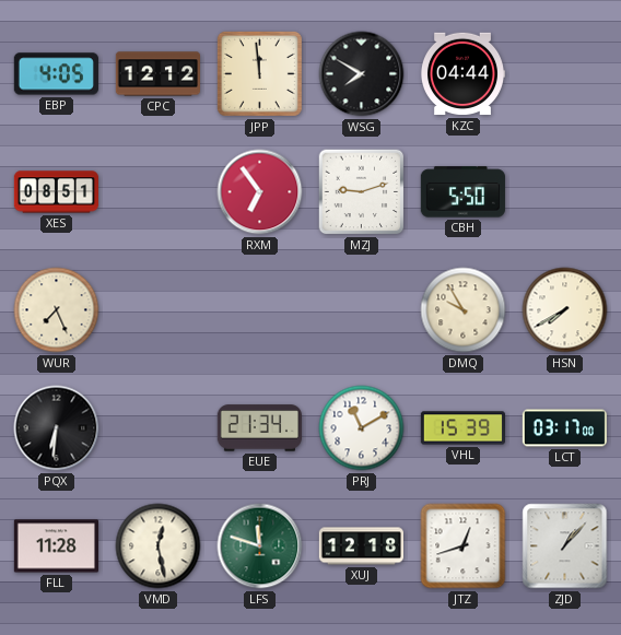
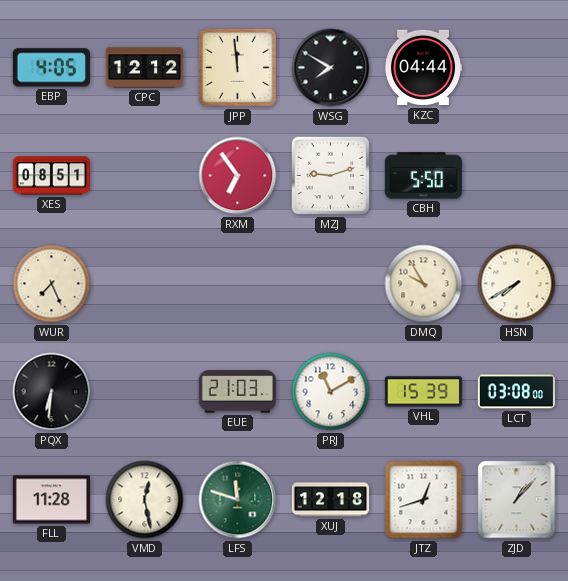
EUE: 21:34 -> 21:03 (237, 392)
LCT: 03:17 -> 03:08 (516, 392)
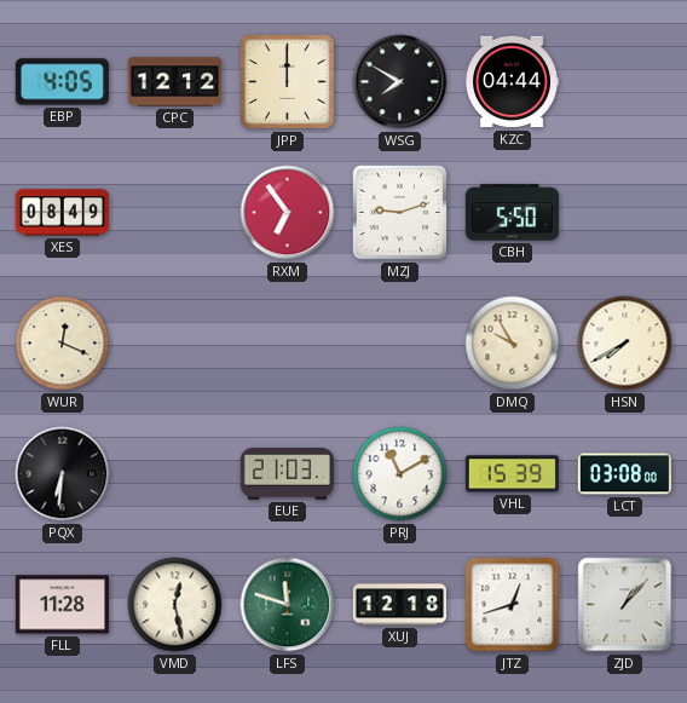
JPP: 11:59 -> 12:00 (287, 81)
XES: 08:51 -> 08:49 (62, 213)
WUR: 7:26 -> 12:19 (63, 344)
